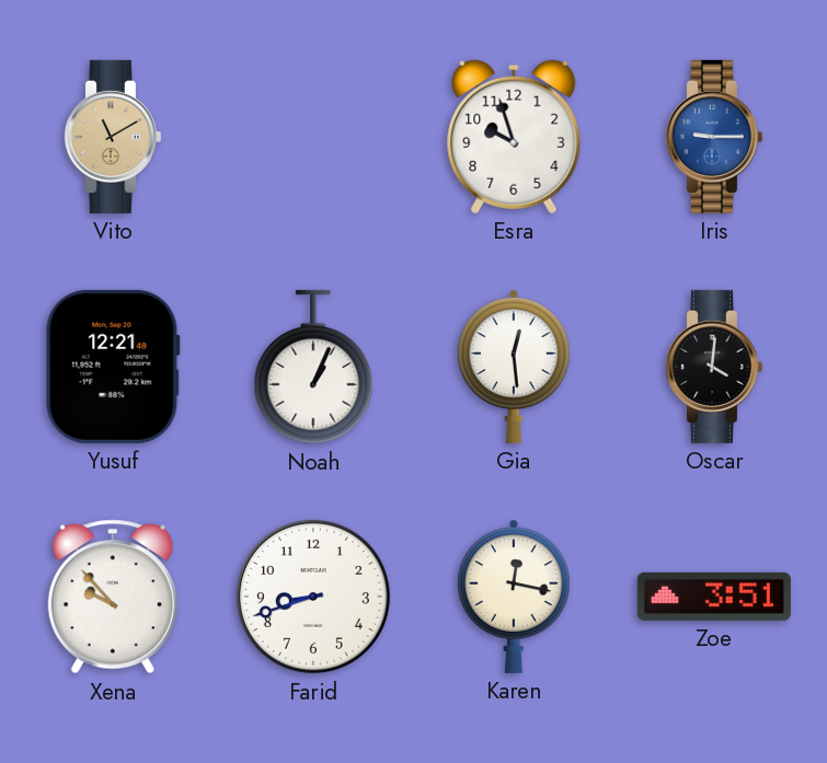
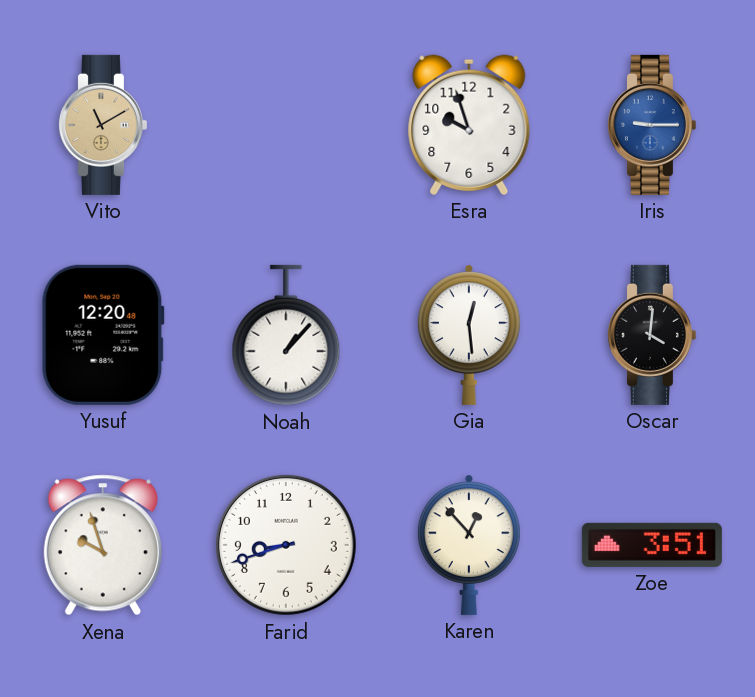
Yusuf: 12:21 -> 12:20 (103, 335)
Noah: 1:04 -> 1:07 (286, 335)
Xena: 9:53 -> 9:57 (103, 545)
Karen: 12:17 -> 12:53 (469, 545)
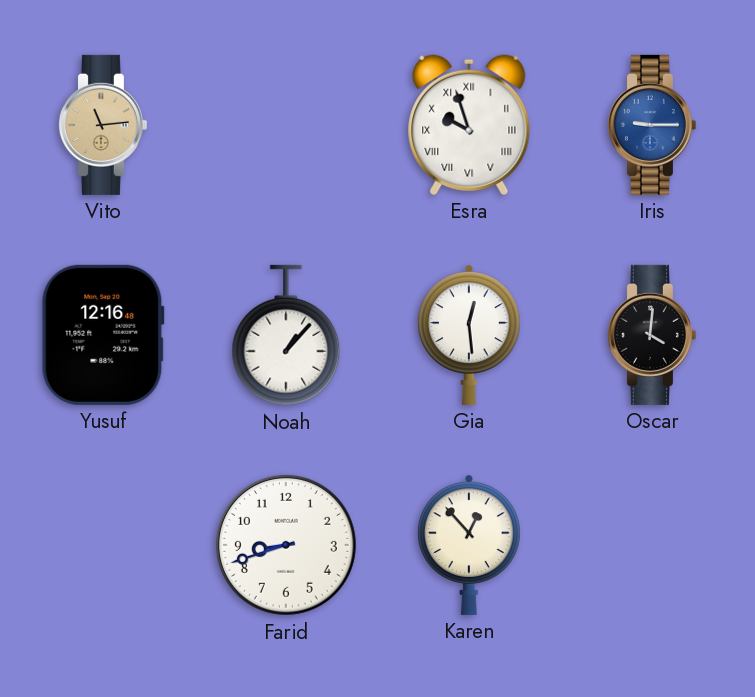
Vito: 11:10 -> 11:14 (102, 125)
Esra numerals: Arabic -> Roman (469, 125)
Yusuf: 12:20 -> 12:16 (103, 335)
Xena: 9:57 -> none (103, 545)
Zoe: 3:51 -> none (652, 545)
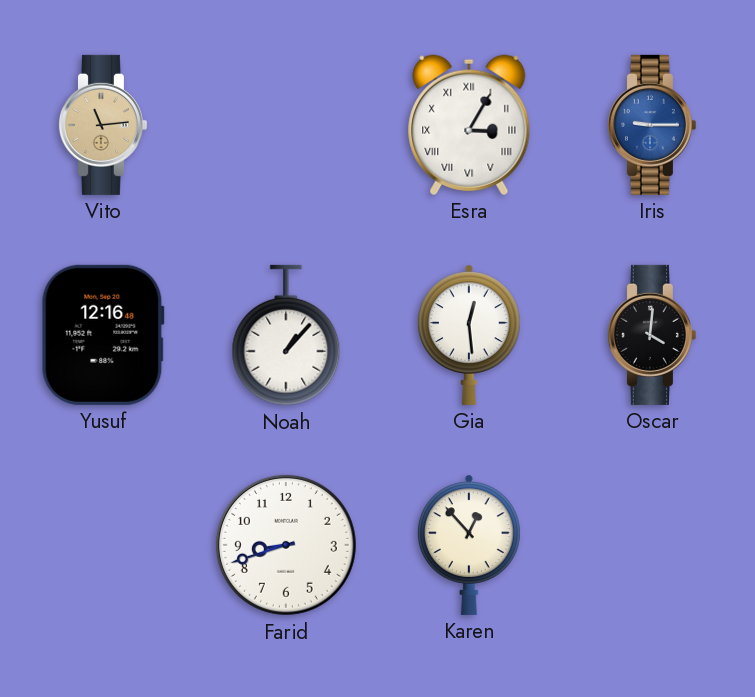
Esra: 9:57 -> 3:05 (469, 125)
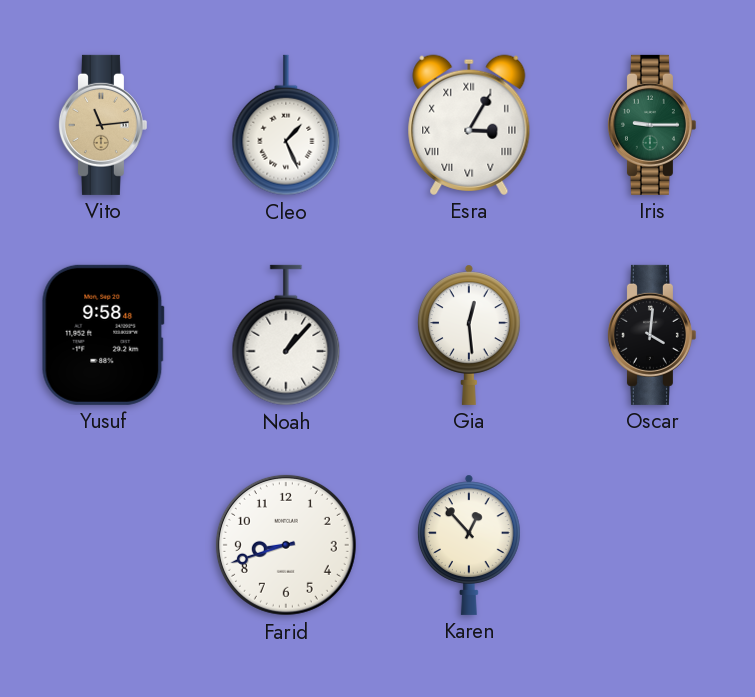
Cleo: none -> 1:26 (286, 125)
Iris dial: blue -> green (651, 125)
Yusuf: 12:16 -> 9:58 (103, 335)
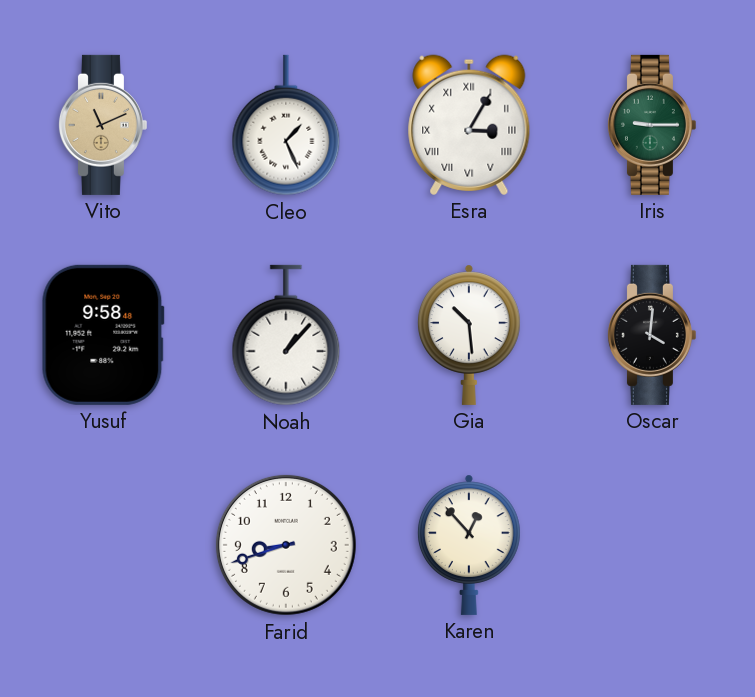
Vito: 11:14 -> 11:11 (102, 125)
Gia: 12:29 -> 10:29 (469, 335)
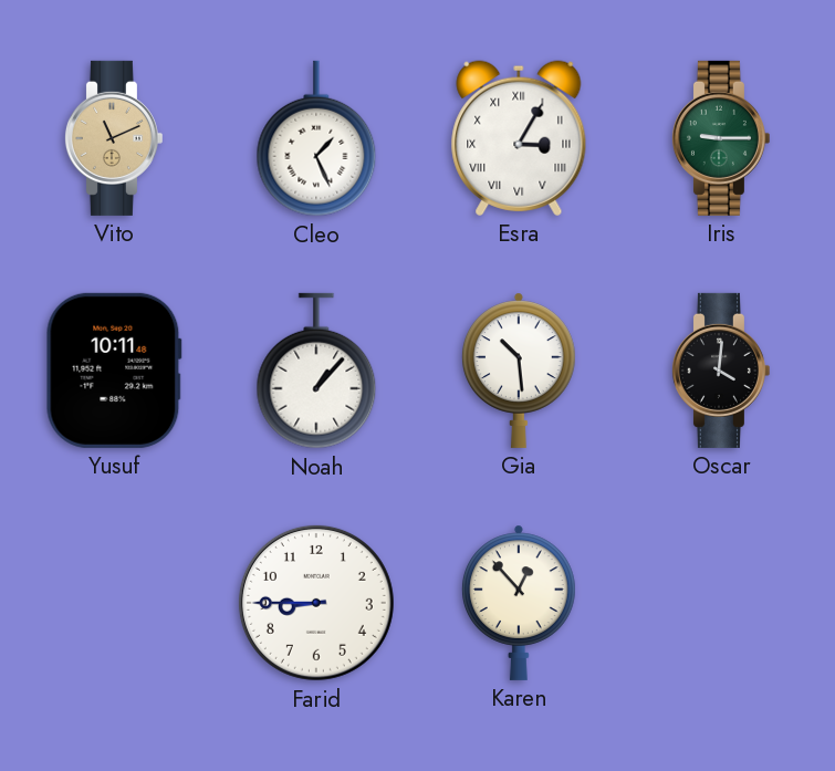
Yusuf: 9:58 -> 10:11 (114, 371)
Farid: 8:42 -> 8:45 (316, 603)
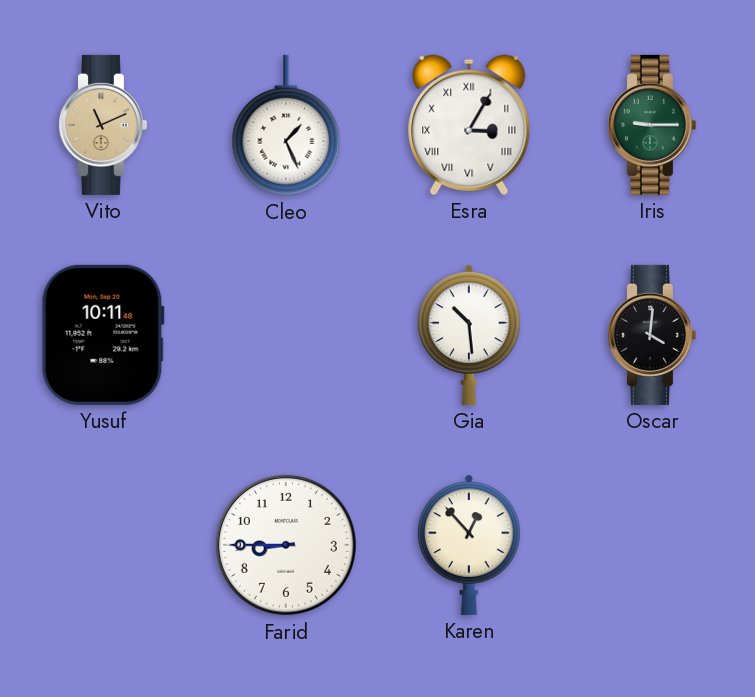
Noah: 1:07 -> none (316, 371)
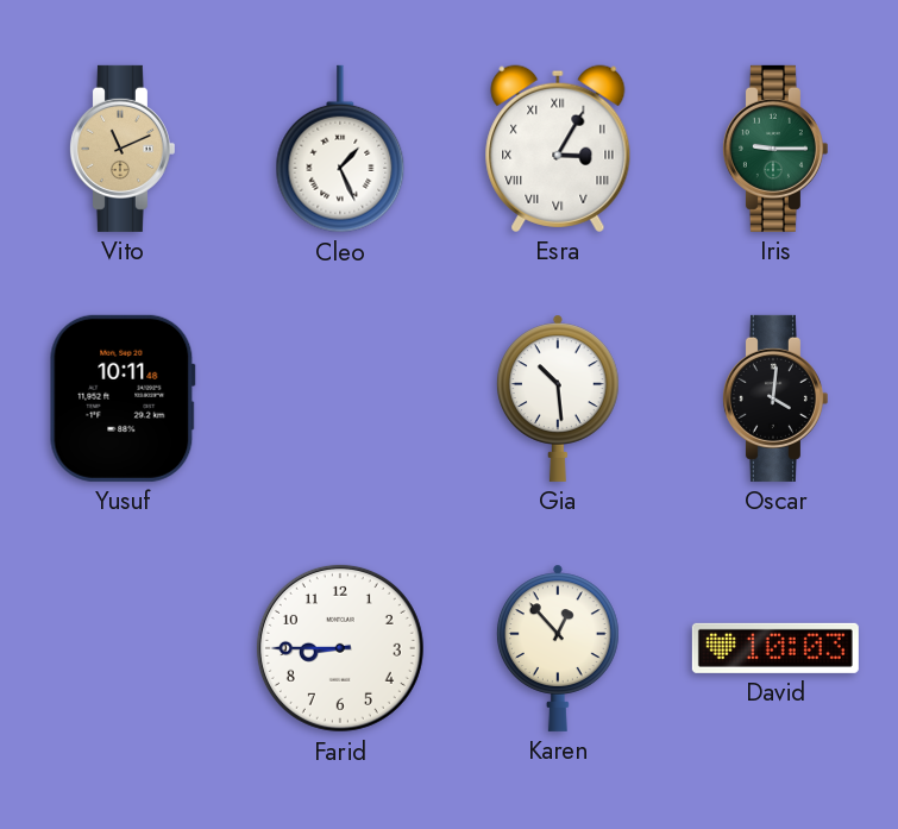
David: none -> 10:03 (775, 648)
